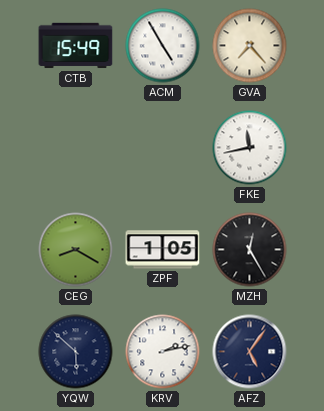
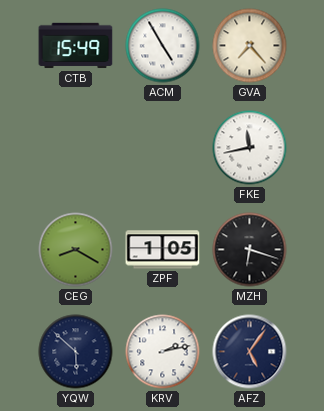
MZH: 12:25 -> 6:18 (250, 250)
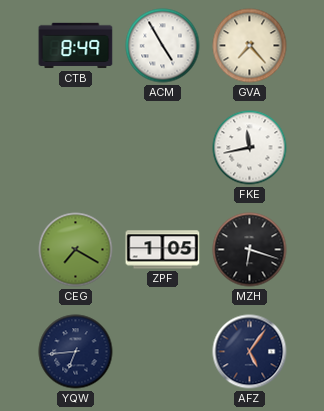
CTB: 15:49 -> 8:49 (76, 46)
CEG: 8:20 -> 7:20 (76, 250)
YQW: 5:52 -> 6:44 (76, 352)
KRV: 2:13 -> none (163, 352)
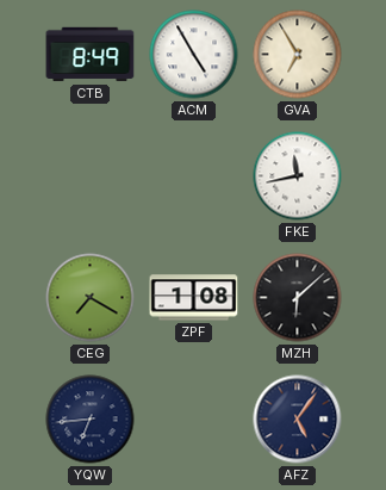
GVA: 7:23 -> 6:55 (298, 55)
ZPF: 1:05 -> 1:08 (194, 298)
MZH: 6:18 -> 6:08 (298, 298)
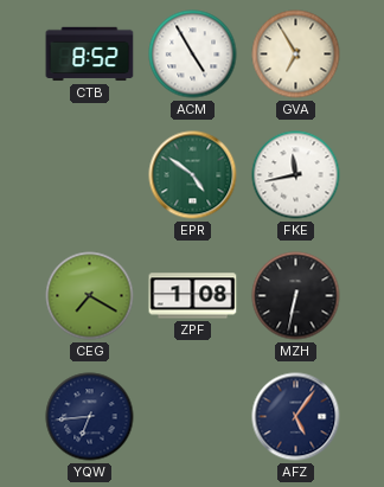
CTB: 8:49 -> 8:52 (90, 55)
EPR: none -> 4:51 (193, 175)
MZH: 6:08 -> 6:32 (296, 296)
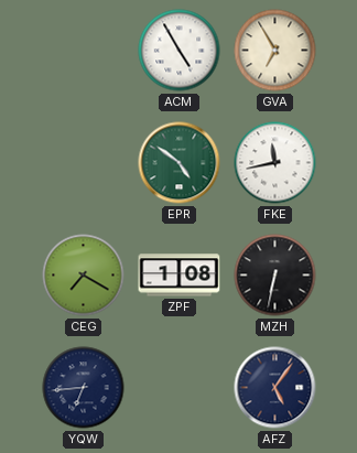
CTB: 8:52 -> none (90, 55)
